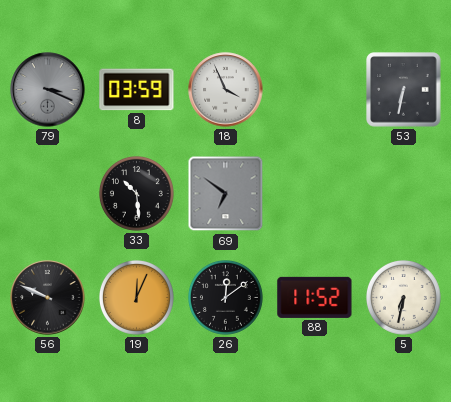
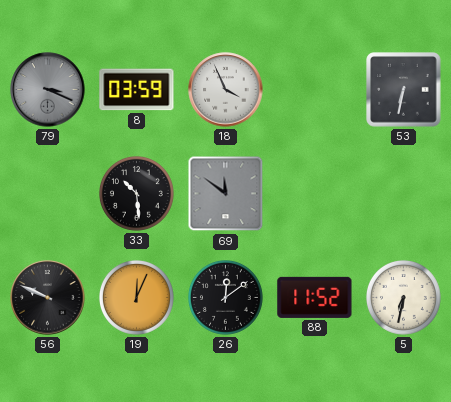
69: 6:51 -> 11:51 (226, 194)
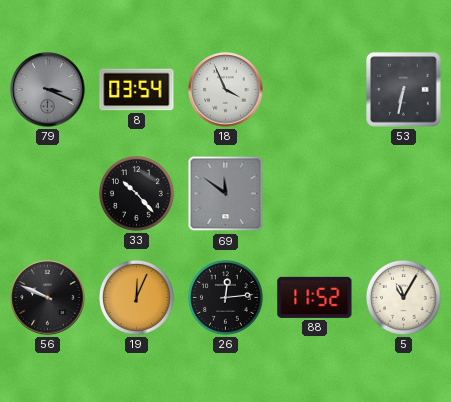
8: 03:59 -> 03:54 (137, 90)
33: 10:29 -> 10:23 (137, 194)
26: 12:09 -> 12:14 (226, 298)
5: 6:32 -> 11:05 (404, 298)
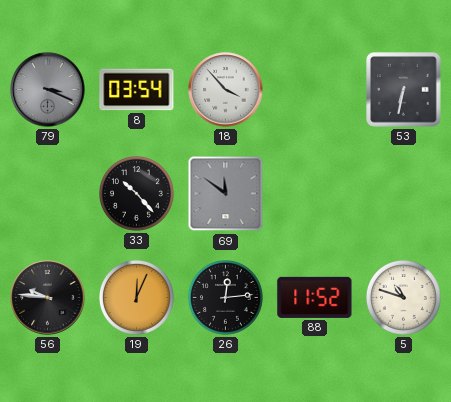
18: 3:56 -> 3:53 (226, 90)
56: 9:49 -> 9:46 (48, 298)
5: 11:05 -> 10:48 (404, 298)
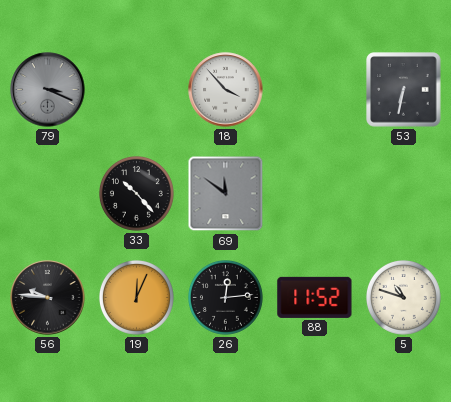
8: 03:54 -> none (137, 90)
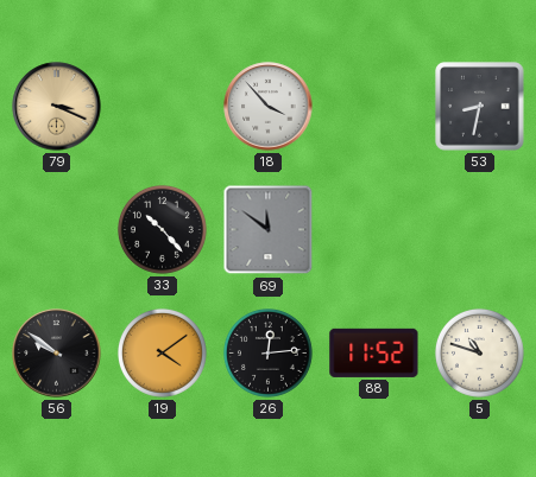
79 dial: grey -> champagne (57, 107)
53: 6:32 -> 8:32 (480, 107)
56: 9:46 -> 9:51 (57, 354)
19: 12:04 -> 4:09 (163, 354)
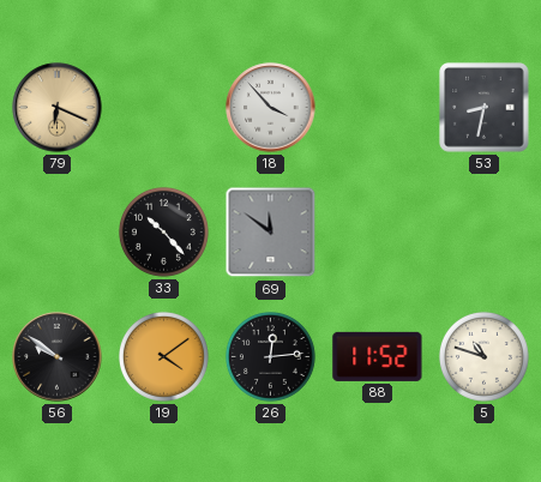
79: 3:19 -> 6:19 (58, 108)
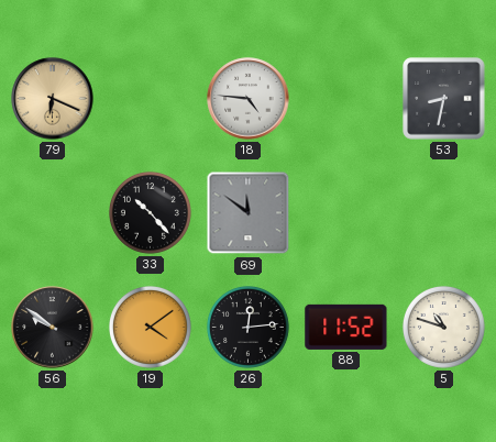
18: 3:53 -> 4:46 (249, 99)
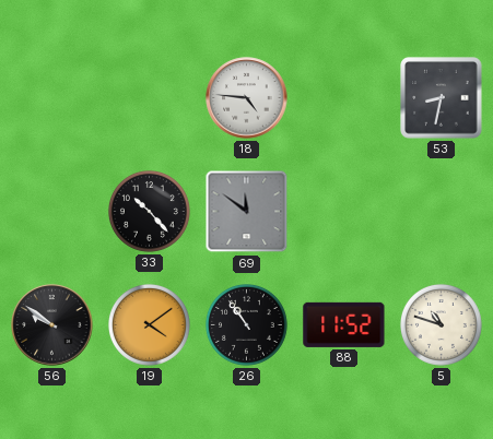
79: 6:19 -> none (53, 99)
26: 12:14 -> 10:54 (247, 325)
